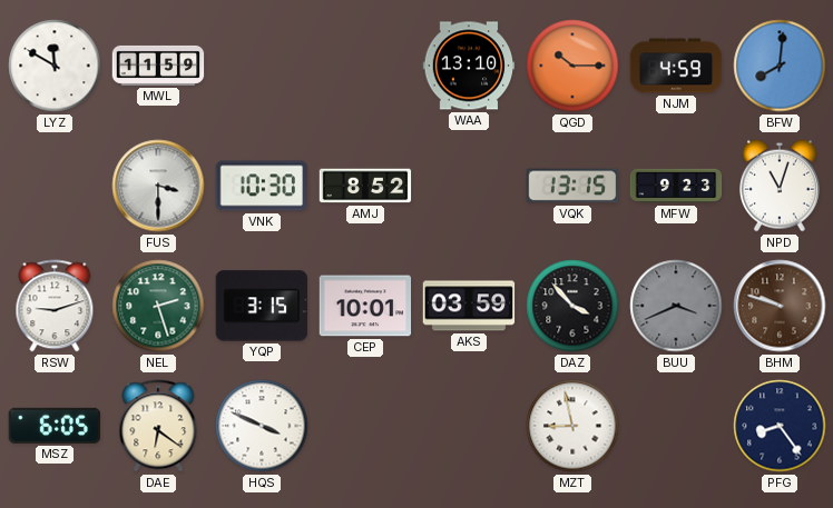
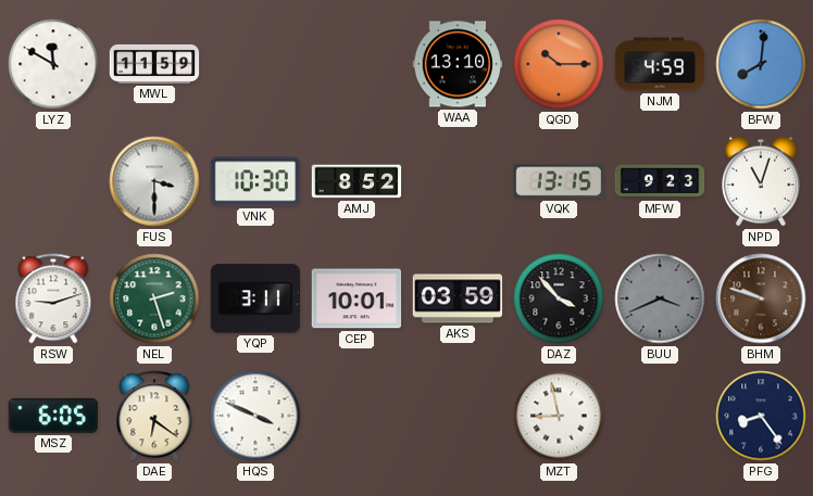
YQP: 3:15 -> 3:11 (255, 298)
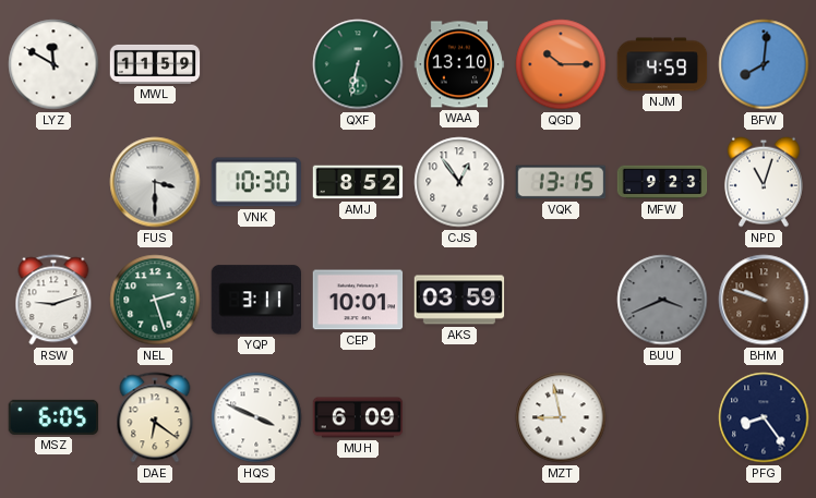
QXF: none -> 6:32 (358, 64)
CJS: none -> 12:54 (459, 182)
DAZ: 3:53 -> none (559, 298)
MUH: none -> 6:09 (358, 417)
